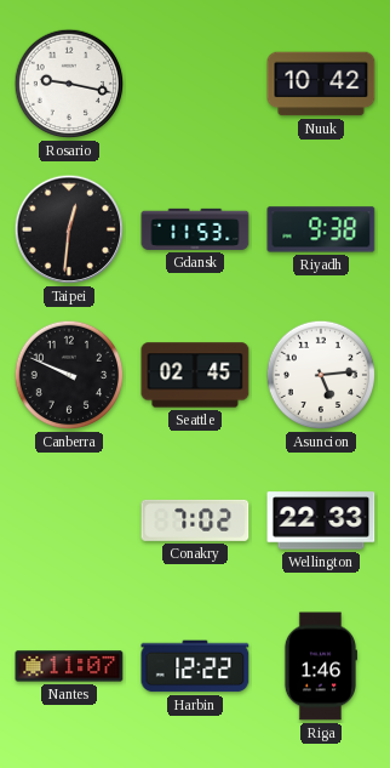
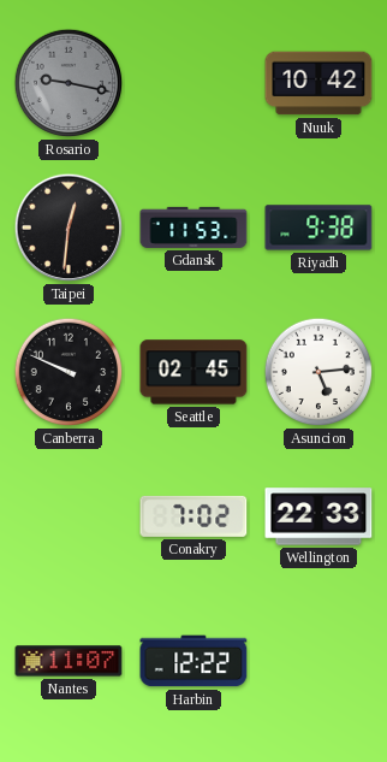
Rosario dial: white -> grey (69, 83)
Riga: 1:46 -> none (320, 666)
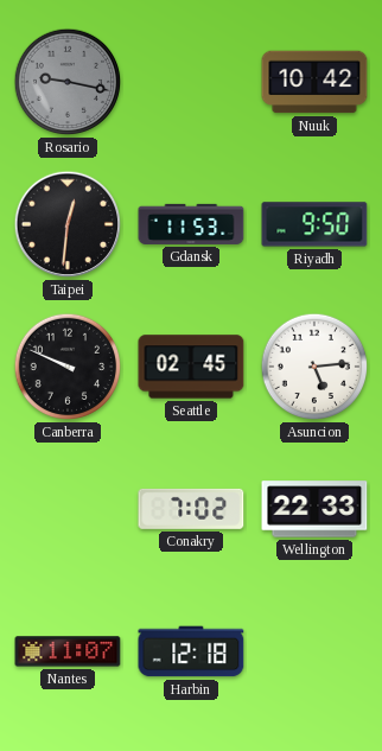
Riyadh: 9:38 -> 9:50 (314, 224)
Harbin: 12:22 -> 12:18 (191, 651)
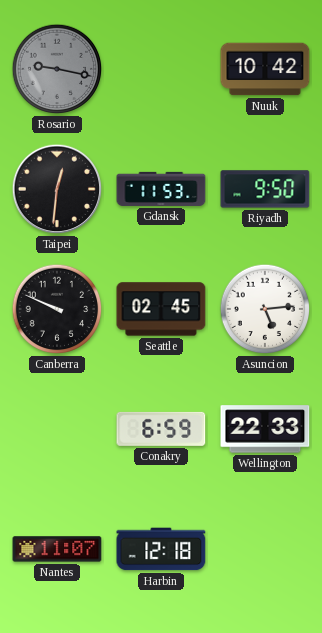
Conakry: 7:02 -> 6:59 (161, 429)
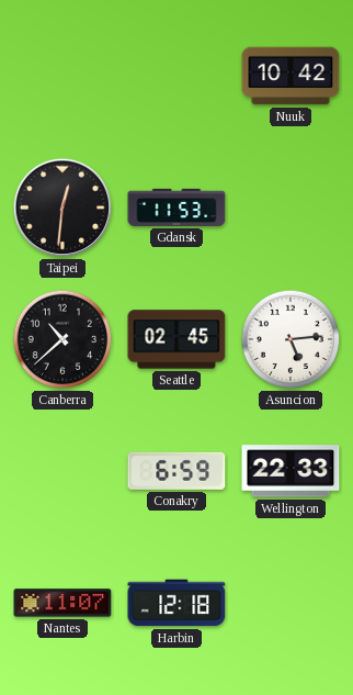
Rosario: 9:17 -> none (57, 69)
Riyadh: 9:50 -> none (265, 189)
Canberra: 9:49 -> 10:38 (62, 339)
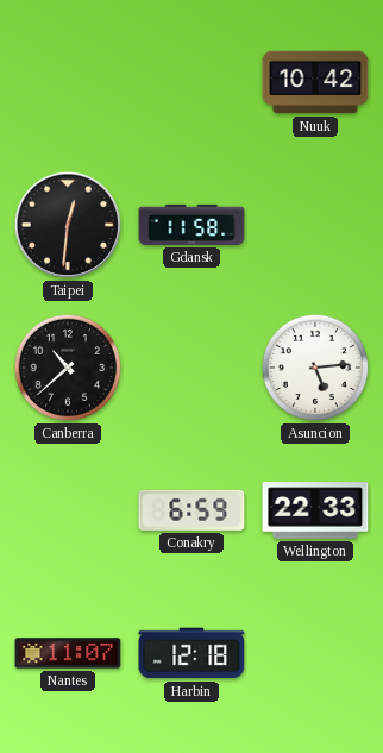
Gdansk: 11:53 -> 11:58 (191, 225)
Seattle: 02:45 -> none (176, 339)
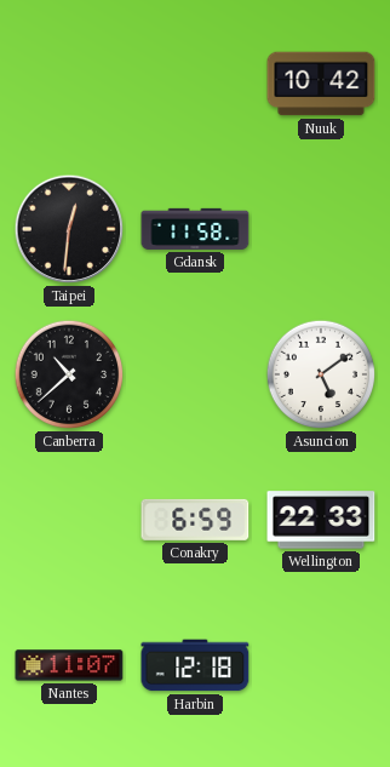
Asuncion: 5:14 -> 5:09 (321, 374)
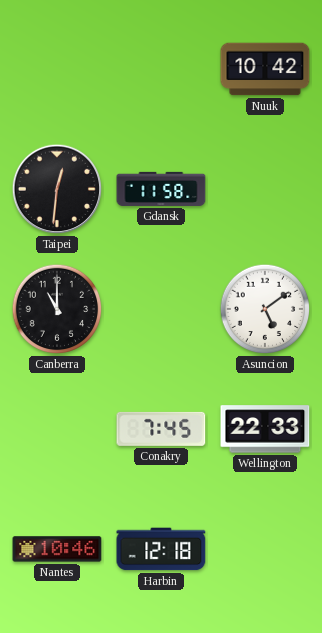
Canberra: 10:38 -> 11:00 (57, 309)
Conakry: 6:59 -> 7:45 (161, 429)
Nantes: 11:07 -> 10:46 (57, 549)
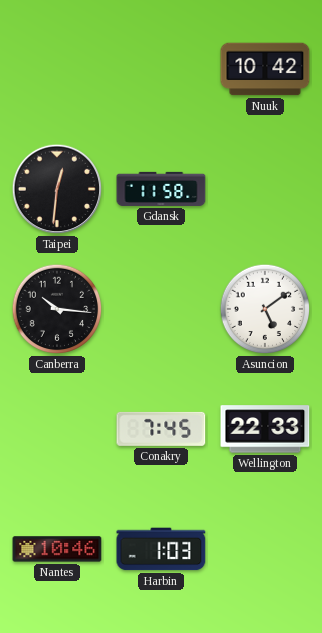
Canberra: 11:00 -> 10:16 (57, 309)
Harbin: 12:18 -> 1:03 (161, 549)
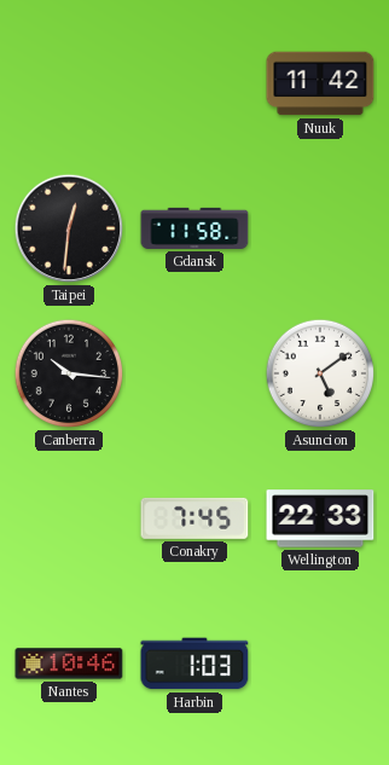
Nuuk: 10:42 -> 11:42 (320, 83)
